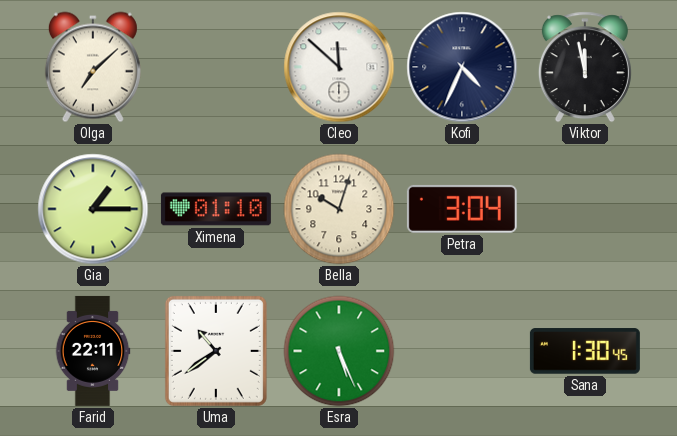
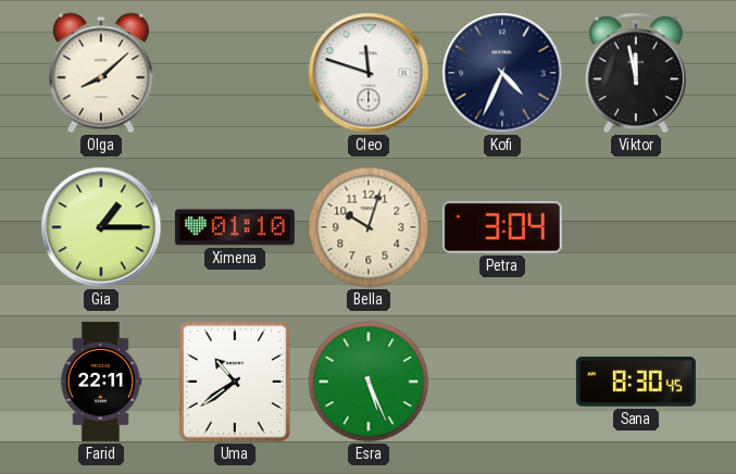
Olga: 7:08 -> 8:08 (101, 73)
Cleo: 11:52 -> 11:48 (369, 73)
Sana: 1:30 -> 8:30 (636, 382)
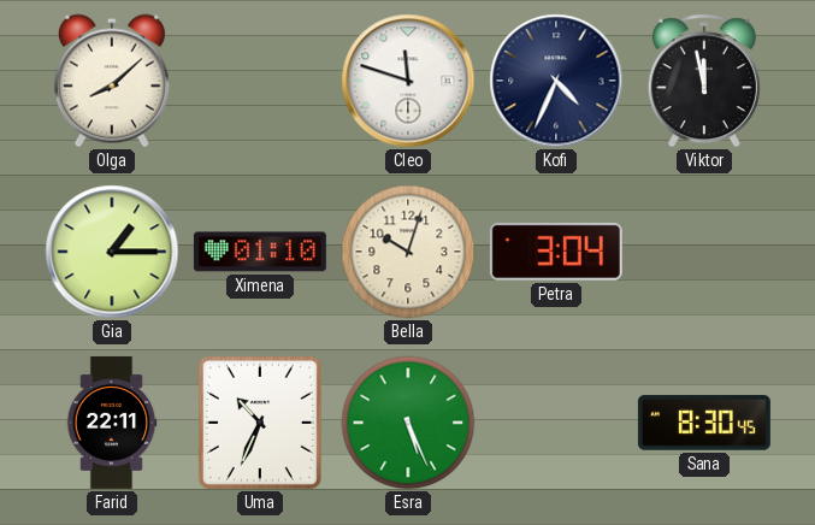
Uma: 10:39 -> 10:34 (260, 423)
